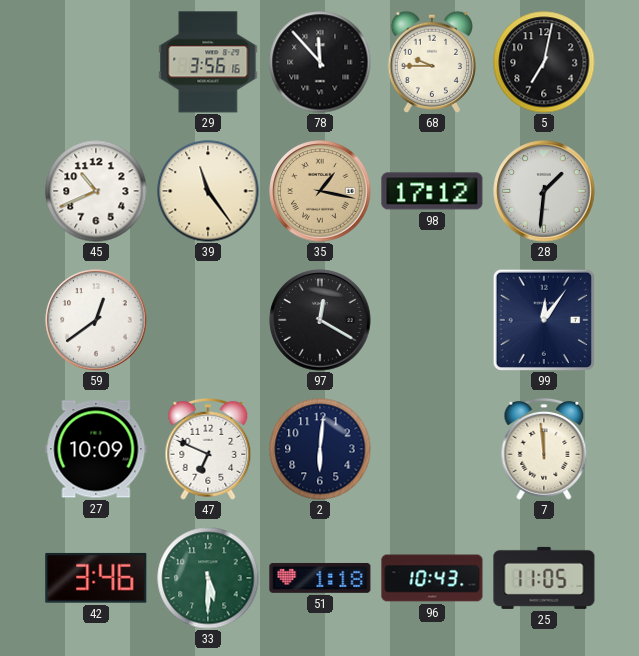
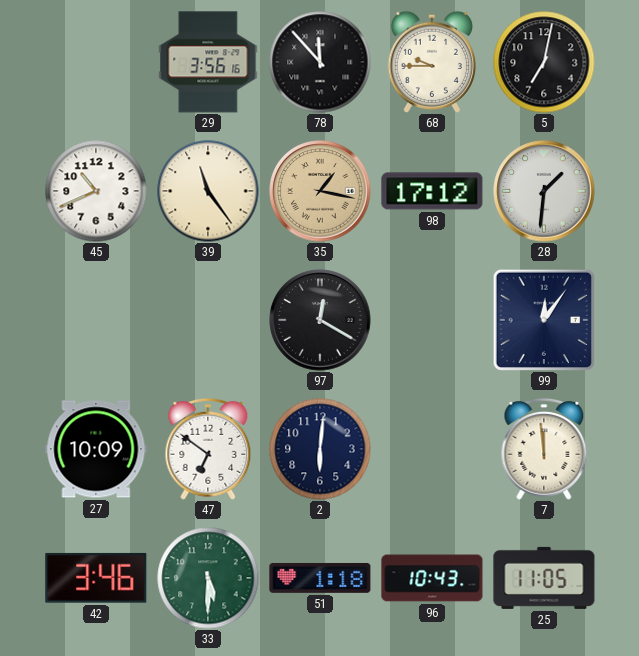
59: 12:39 -> none (96, 320)
47: 6:49 -> 6:51 (208, 449)
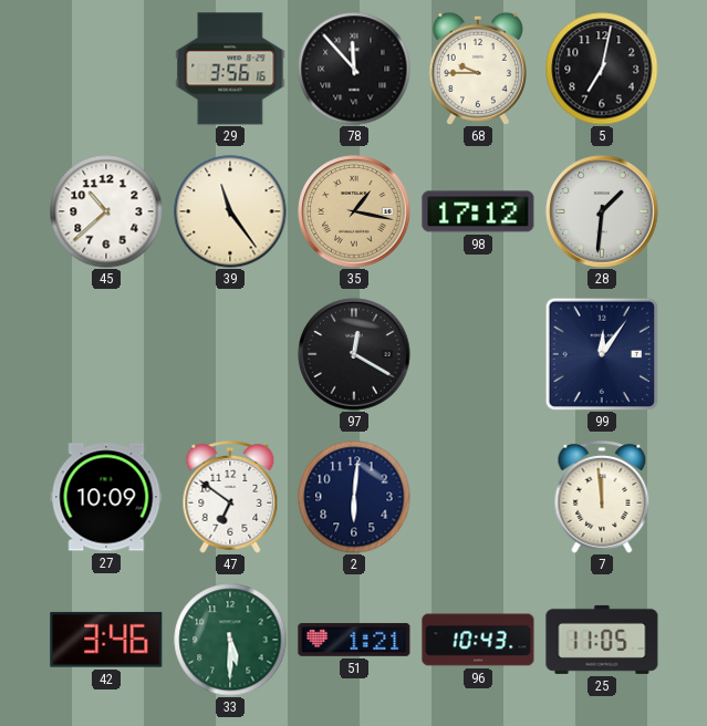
45: 10:41 -> 10:38 (106, 211)
51: 1:18 -> 1:21 (354, 640)
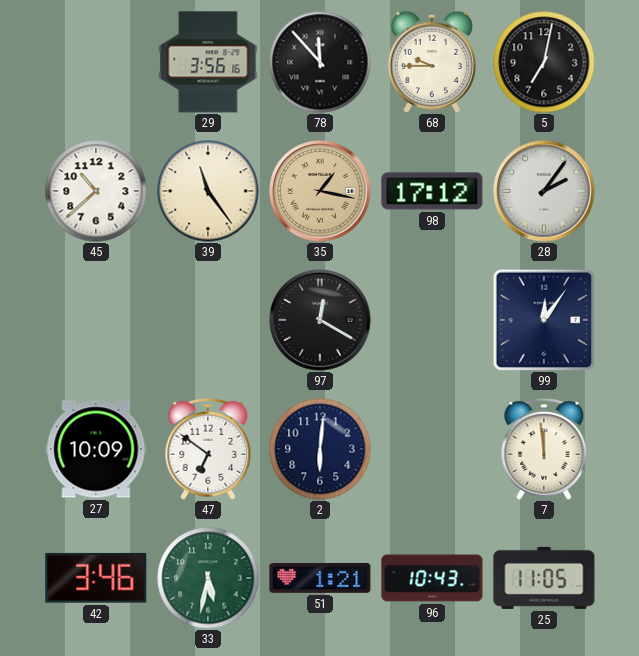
28: 1:31 -> 2:06 (544, 191)
33: 5:30 -> 5:32 (208, 578)
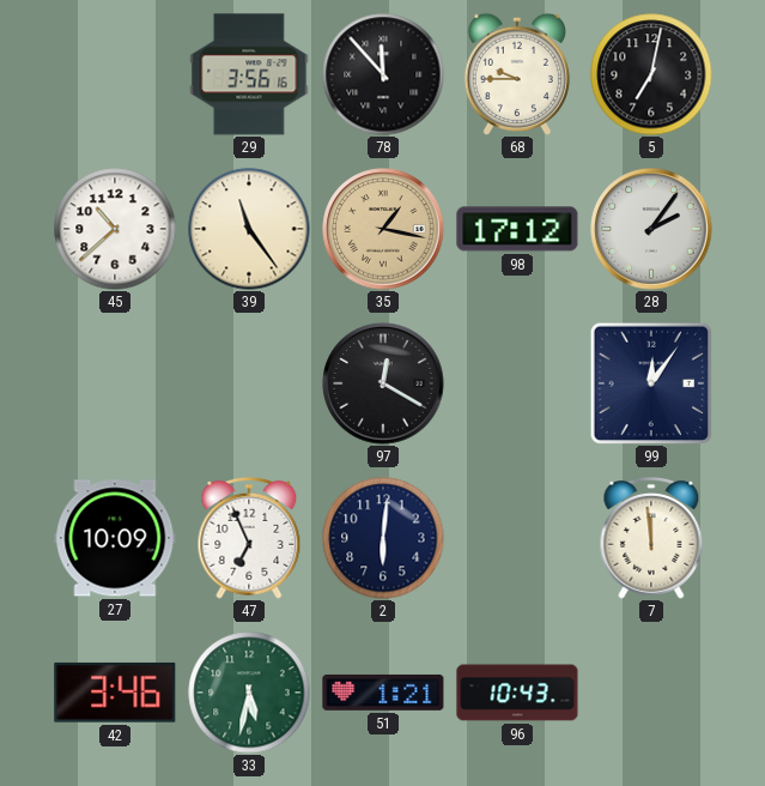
47: 6:51 -> 6:56 (249, 538)
25: 11:05 -> none (544, 578)
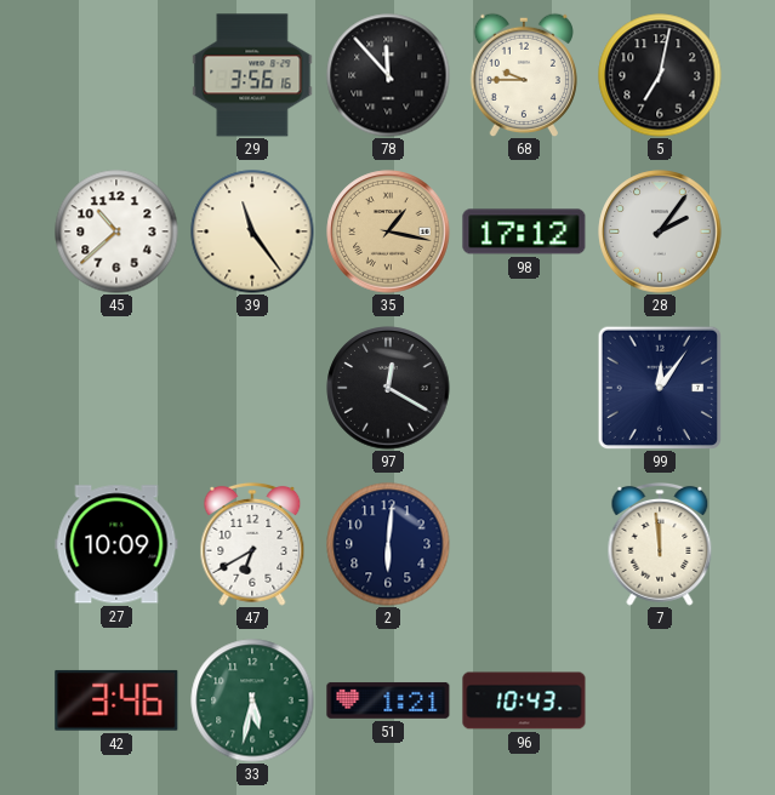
47: 6:56 -> 6:40 (252, 544)
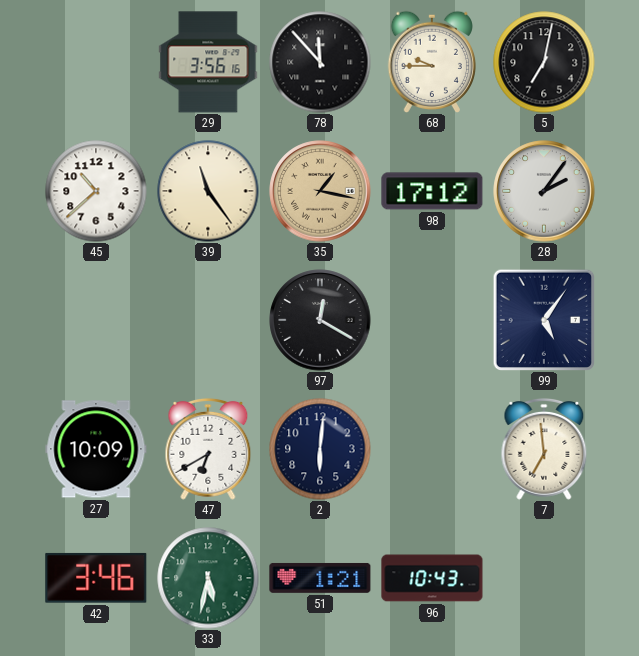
99: 12:06 -> 5:06 (543, 319)
7: 11:59 -> 6:59 (544, 449)
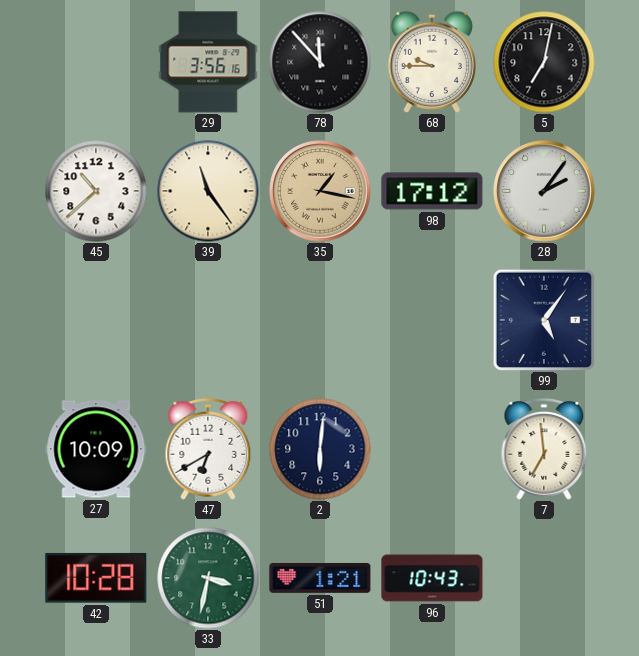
97: 12:20 -> none (320, 320)
42: 3:46 -> 10:28 (96, 578)
33: 5:32 -> 3:32 (208, 578)
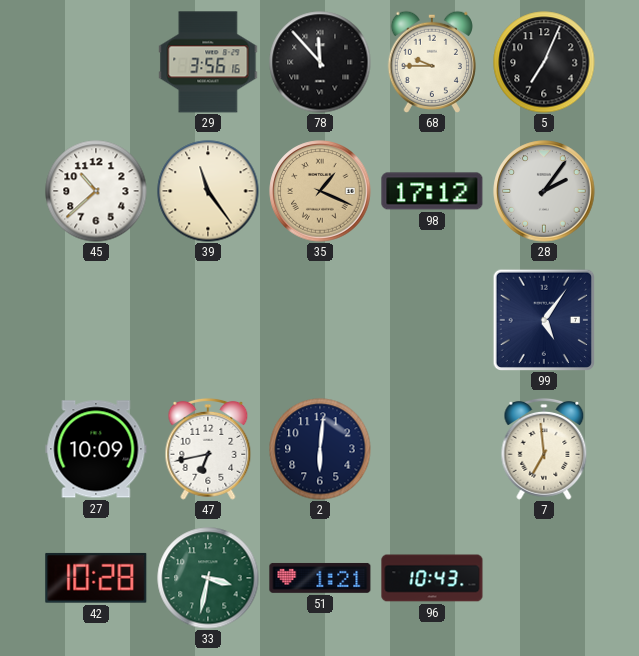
5: 7:02 -> 7:04 (544, 62)
35: 1:17 -> 1:19 (320, 191)
47: 6:40 -> 6:43 (208, 449)
